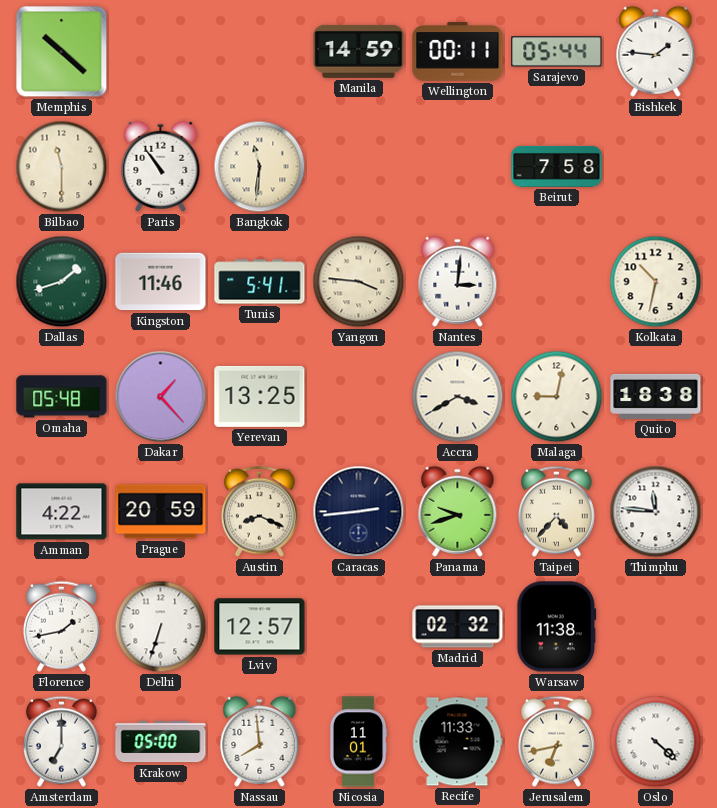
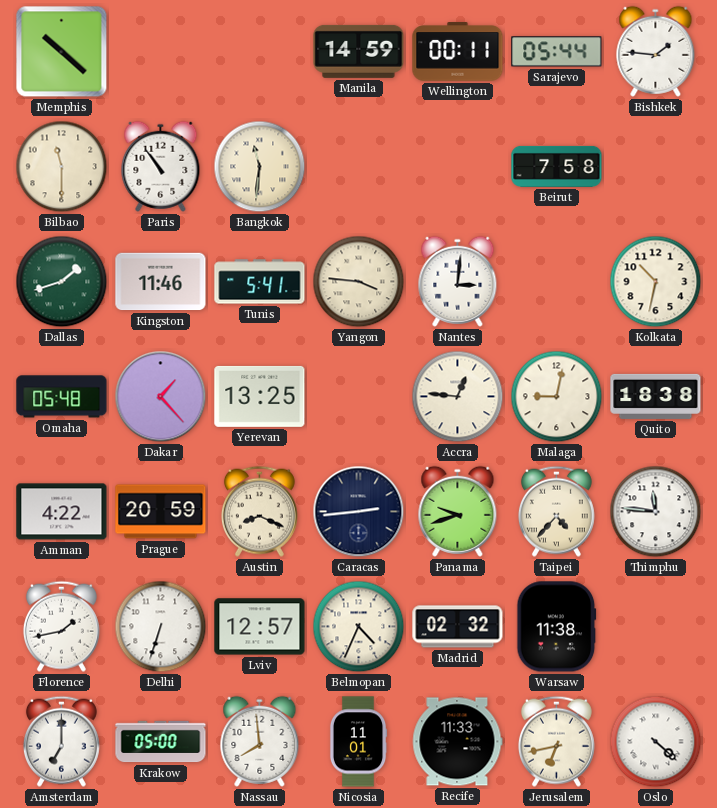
Accra: 3:40 -> 12:46 (458, 397)
Belmopan: none -> 4:34 (359, 627)
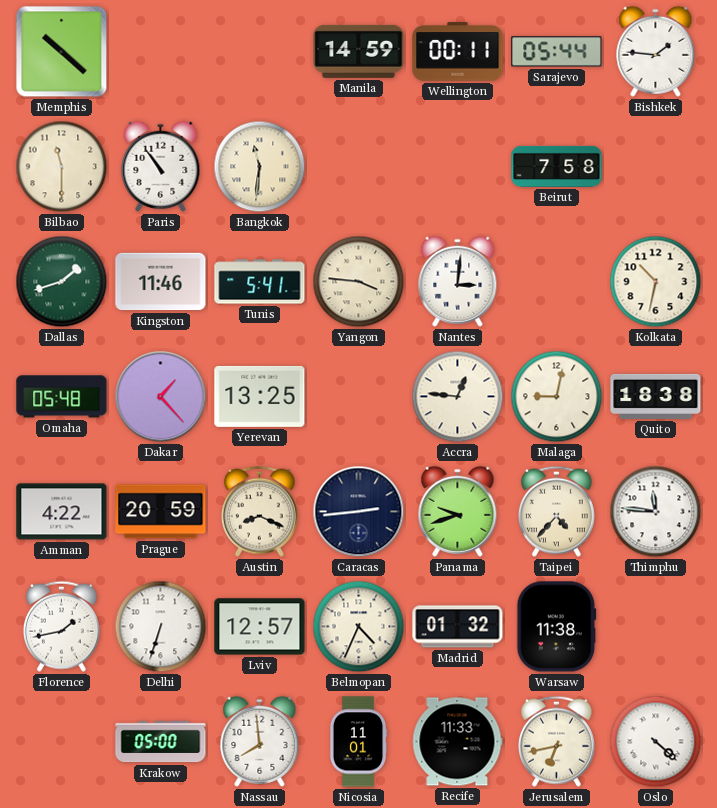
Madrid: 02:32 -> 01:32 (458, 627)
Amsterdam: 7:00 -> none (61, 741)
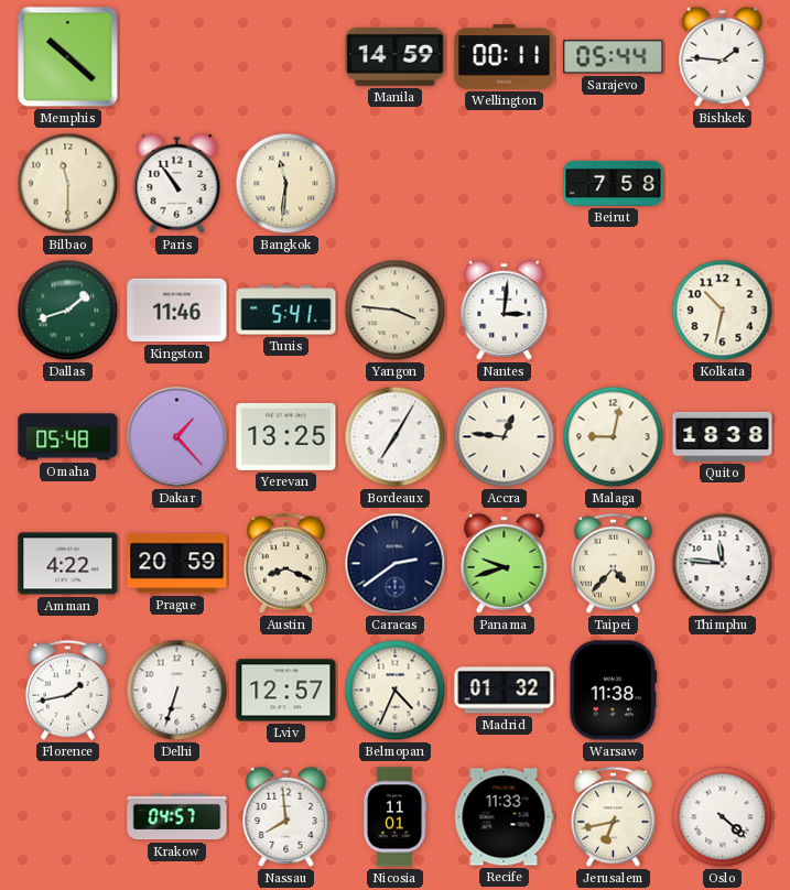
Bordeaux: none -> 7:05 (396, 437)
Caracas: 2:44 -> 2:39 (396, 564)
Krakow: 05:00 -> 04:57 (177, 817)
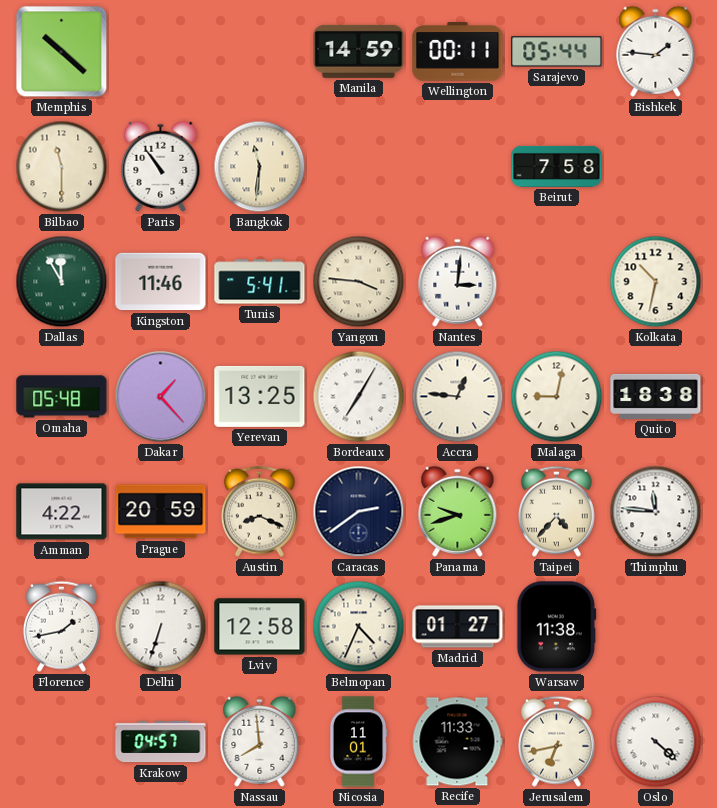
Dallas: 1:42 -> 11:55 (62, 282)
Lviv: 12:57 -> 12:58 (260, 627)
Madrid: 01:32 -> 01:27 (458, 627)
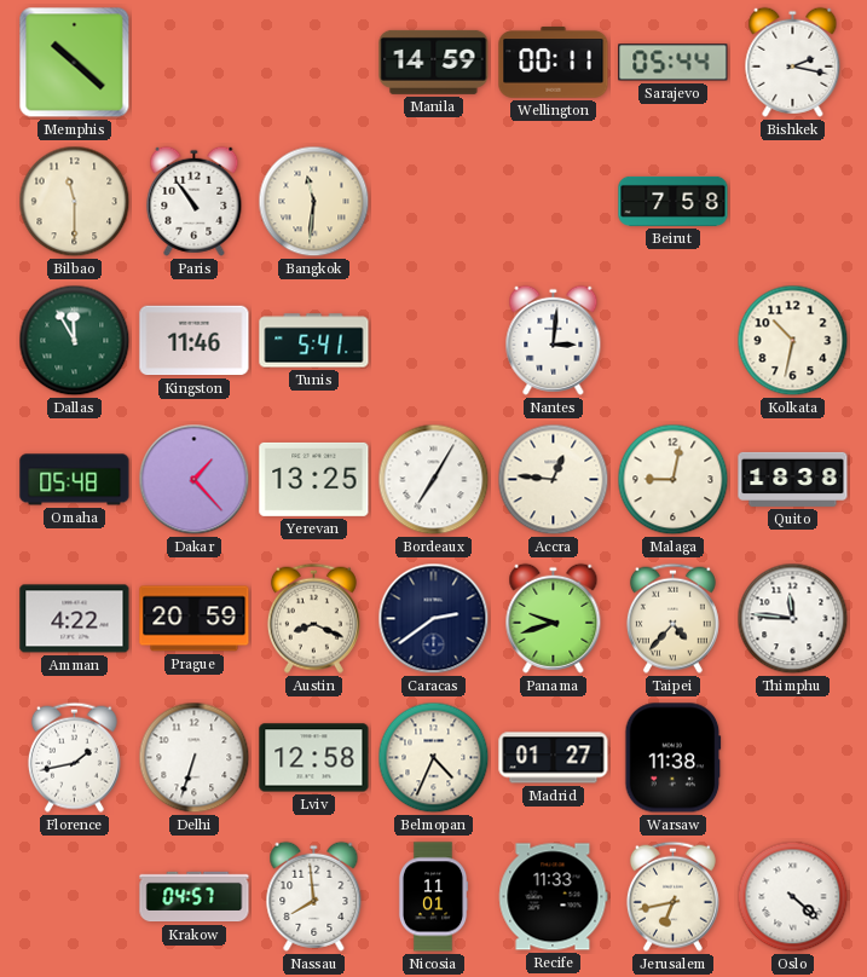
Bishkek: 1:46 -> 2:17 (793, 62)
Yangon: 3:46 -> none (359, 282)
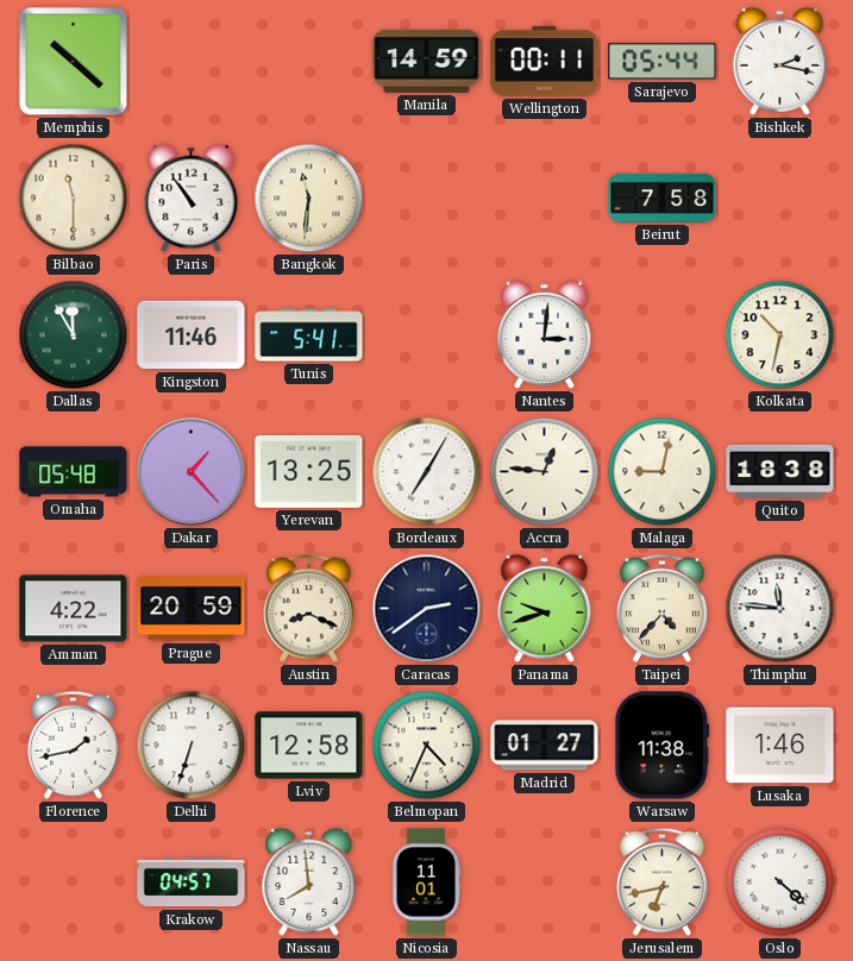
Lusaka: none -> 1:46 (780, 746)
Recife: 11:33 -> none (553, 897)
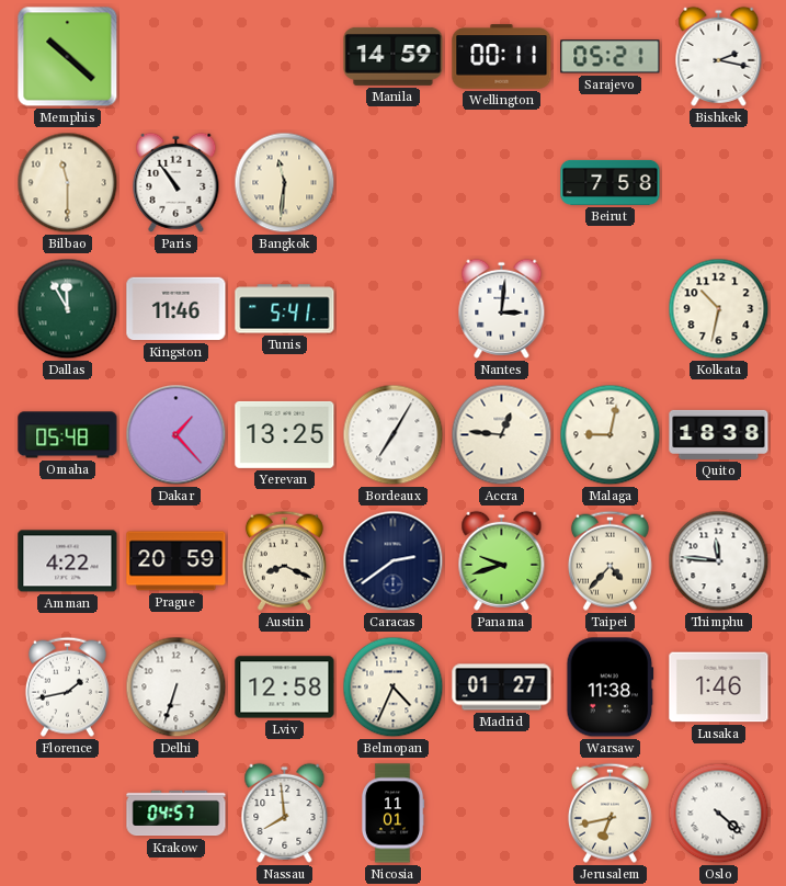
Sarajevo: 05:44 -> 05:21 (611, 57)
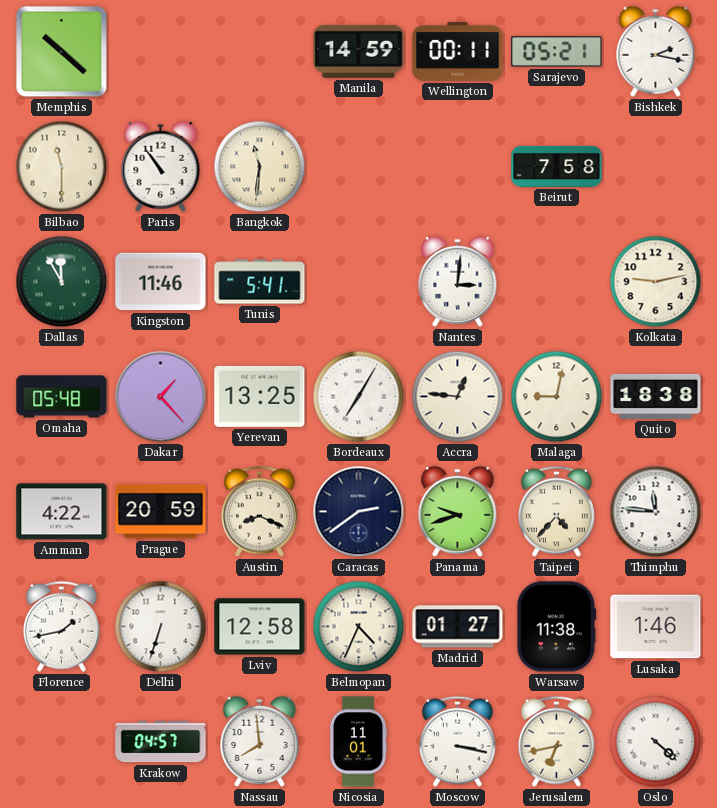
Kolkata: 10:32 -> 9:13 (656, 282)
Moscow: none -> 3:17 (457, 741)
